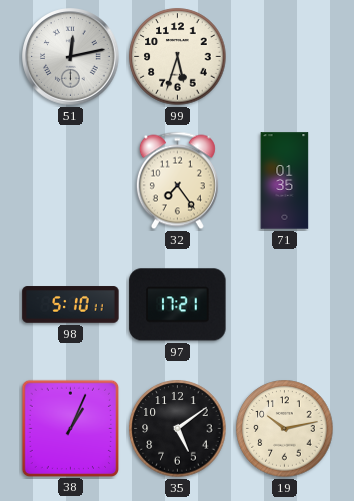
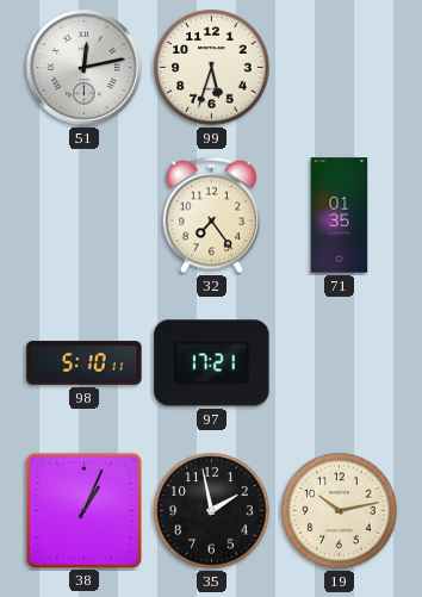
35: 5:09 -> 1:58 (212, 511)
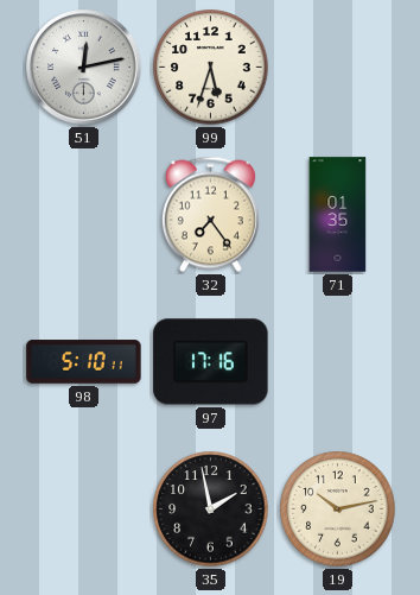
97: 17:21 -> 17:16 (211, 362)
38: 1:04 -> none (83, 510)
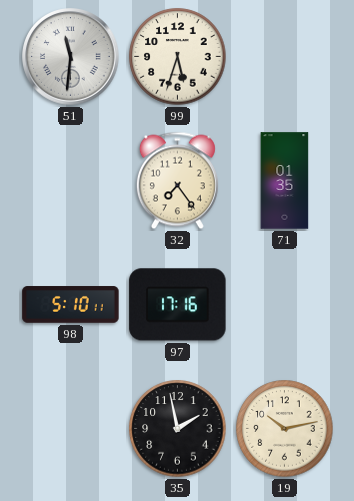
51: 12:13 -> 11:31 (71, 57)
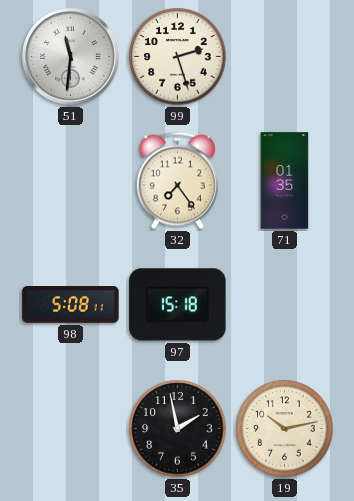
99: 5:33 -> 2:27 (178, 57)
98: 5:10 -> 5:08 (71, 305)
97: 17:16 -> 15:18 (178, 305)
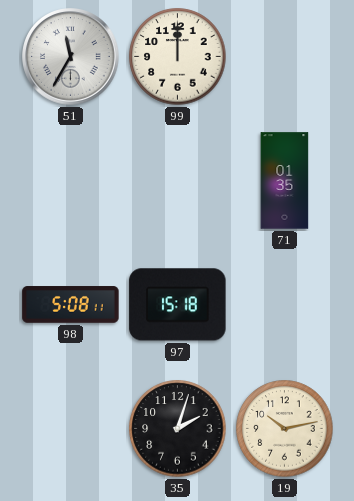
51: 11:31 -> 11:35 (71, 57)
99: 2:27 -> 12:00 (178, 57)
32: 7:24 -> none (177, 181)
35: 1:58 -> 2:03 (178, 429)
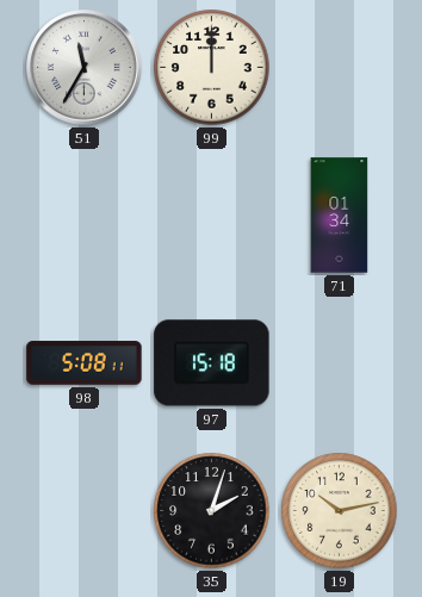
71: 01:35 -> 01:34 (340, 216)
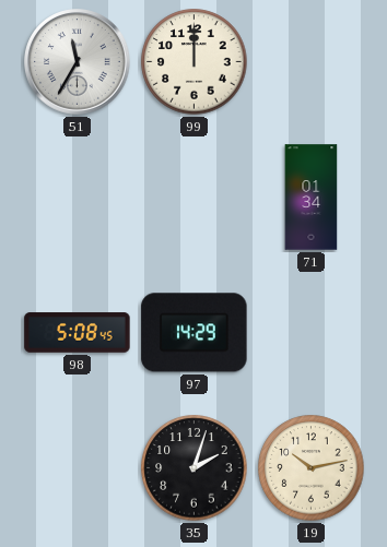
98: 5:08:11 -> 5:08:45 (78, 333)
97: 15:18 -> 14:29 (195, 333)
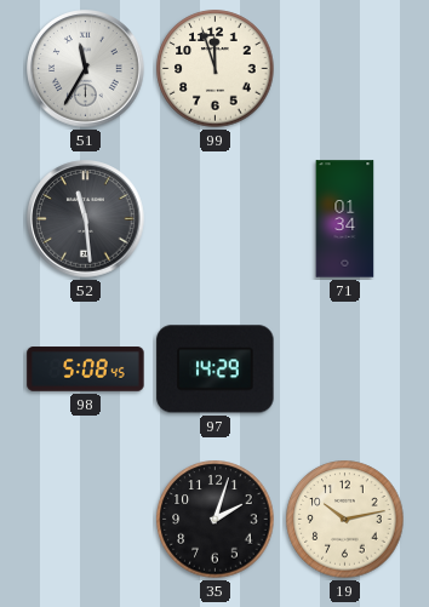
99: 12:00 -> 11:57 (216, 69)
52: none -> 11:29 (86, 219)
